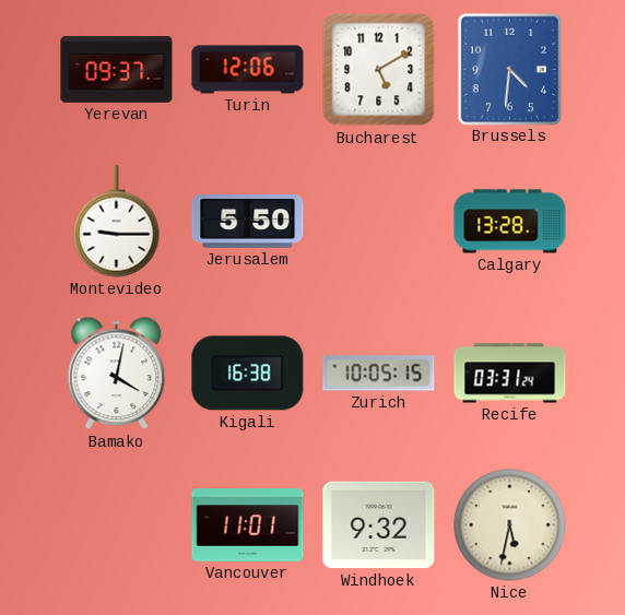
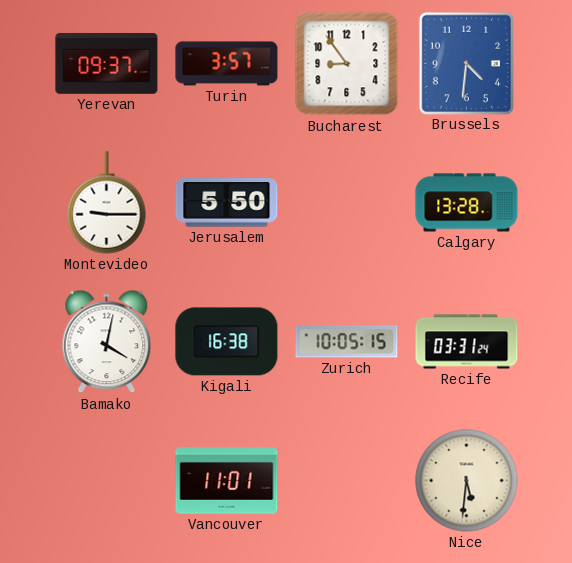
Turin: 12:06 -> 3:57 (227, 64)
Bucharest: 5:10 -> 8:54 (347, 64)
Windhoek: 9:32 -> none (379, 525)
Nice: 5:32 -> 5:31 (467, 481)
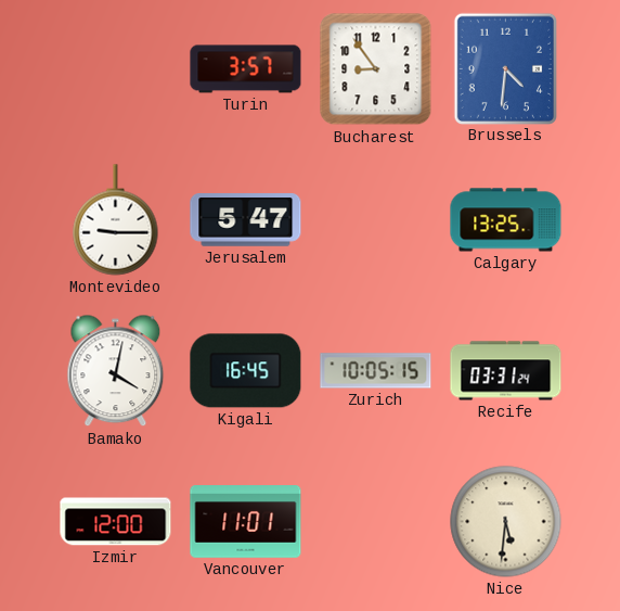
Yerevan: 09:37 -> none (107, 63)
Jerusalem: 5:50 -> 5:47 (246, 220)
Calgary: 13:28 -> 13:25 (506, 220)
Kigali: 16:38 -> 16:45 (246, 371)
Izmir: none -> 12:00 (116, 522)
